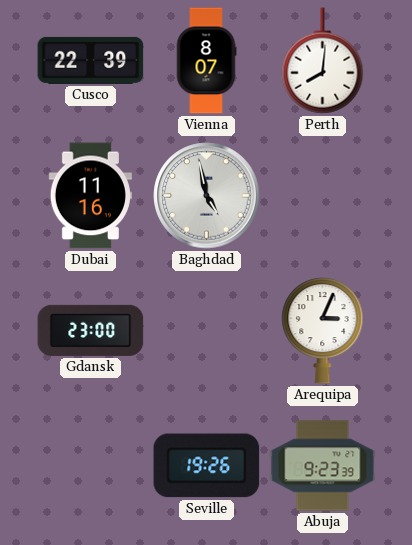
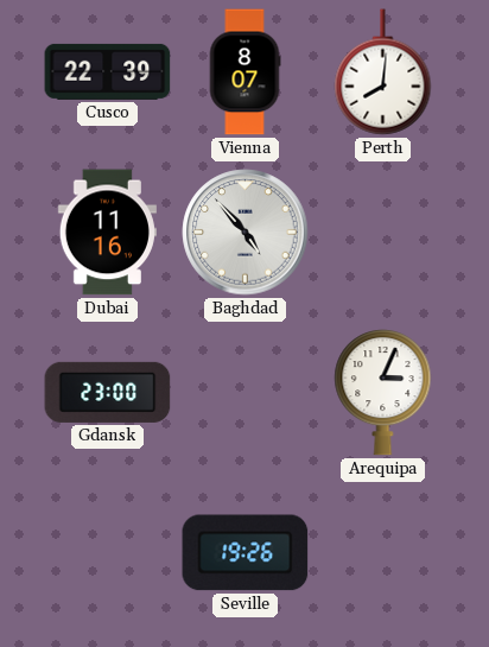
Baghdad: 4:58 -> 4:53 (246, 233)
Abuja: 9:23 -> none (323, 466)
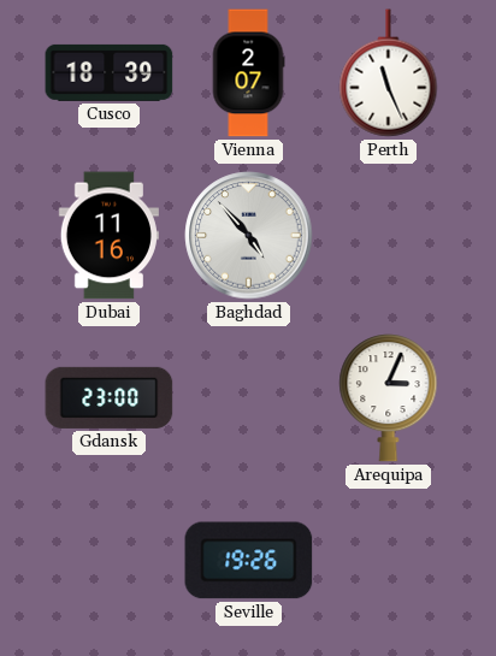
Cusco: 22:39 -> 18:39 (110, 72)
Vienna: 8:07 -> 2:07 (248, 73)
Perth: 8:01 -> 11:26 (389, 73)
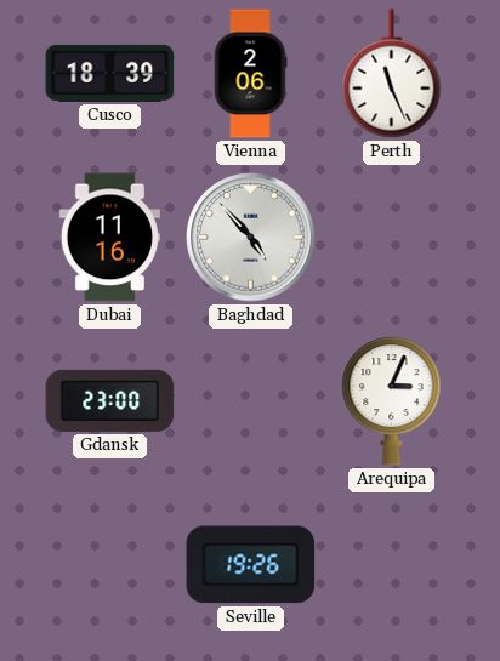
Vienna: 2:07 -> 2:06 (250, 74)
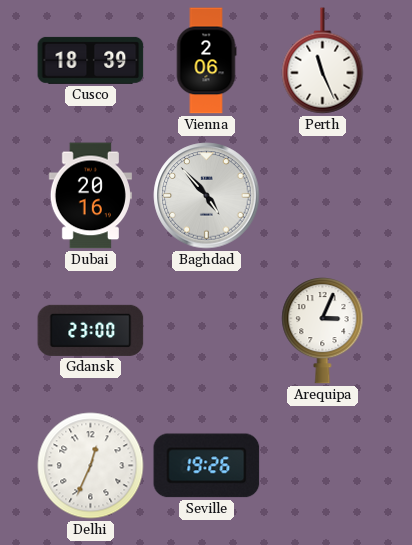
Dubai: 11:16 -> 20:16 (90, 196)
Delhi: none -> 12:34 (91, 466)
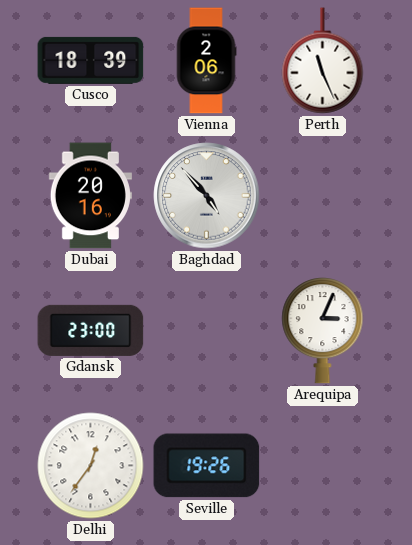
Delhi: 12:34 -> 12:36 (91, 466)
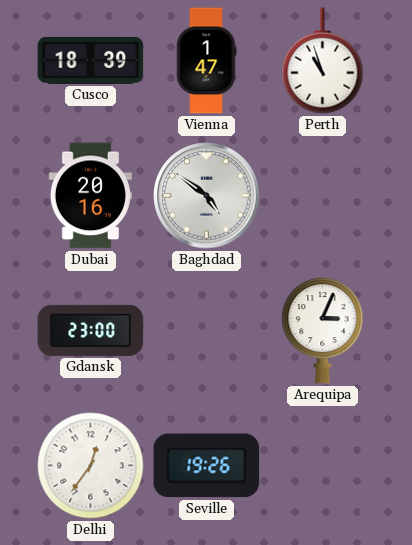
Vienna: 2:06 -> 1:47 (206, 61)
Perth: 11:26 -> 10:57 (323, 61)
Baghdad: 4:53 -> 4:51 (207, 196)
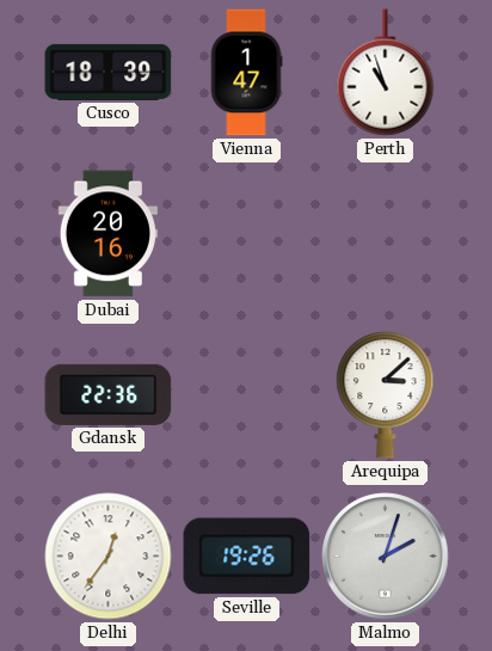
Baghdad: 4:51 -> none (207, 196)
Gdansk: 23:00 -> 22:36 (109, 394)
Arequipa: 3:04 -> 3:08 (386, 395)
Malmo: none -> 2:03 (386, 557)
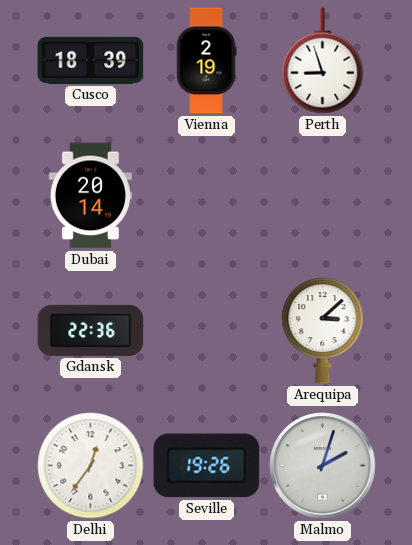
Vienna: 1:47 -> 2:19 (206, 61)
Perth: 10:57 -> 8:57 (323, 61)
Dubai: 20:16 -> 20:14 (90, 196)
